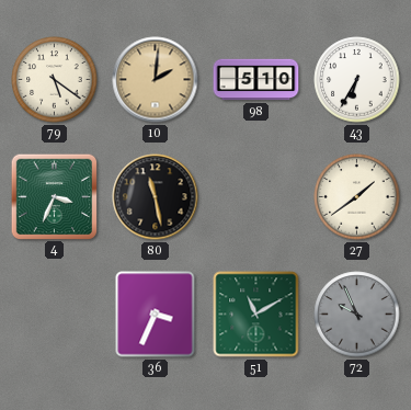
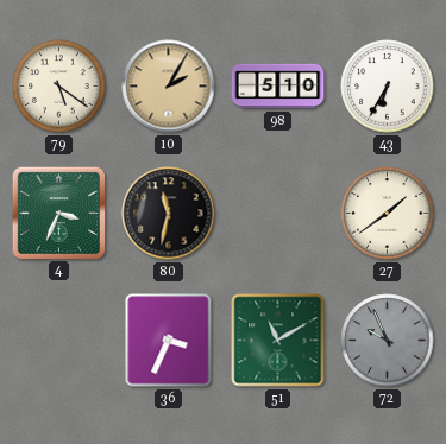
10: 2:01 -> 2:05 (169, 87)
80: 11:28 -> 11:32 (169, 214)
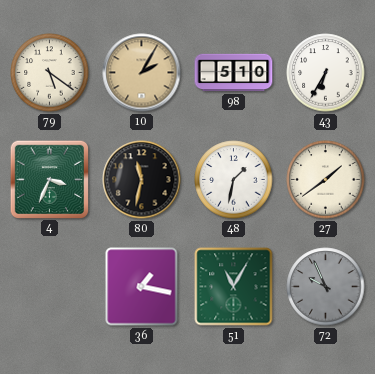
48: none -> 1:32 (234, 180)
36: 3:34 -> 1:17 (142, 287)
51: 11:10 -> 11:05 (234, 287)
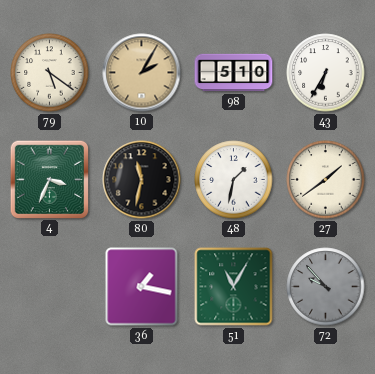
72: 9:56 -> 9:53 (326, 287)
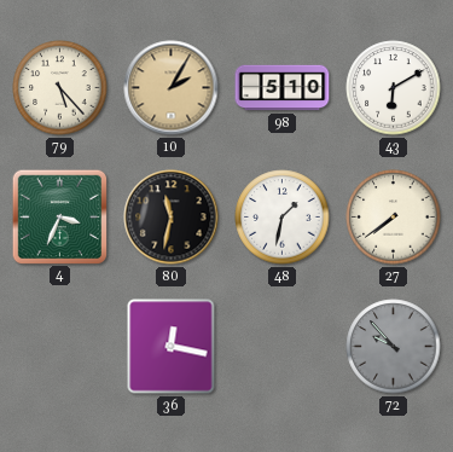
79: 5:21 -> 5:23 (60, 88)
43: 6:35 -> 6:10 (394, 88)
27: 1:39 -> 7:39 (394, 218)
36: 1:17 -> 12:17 (172, 347)
51: 11:05 -> none (234, 287)
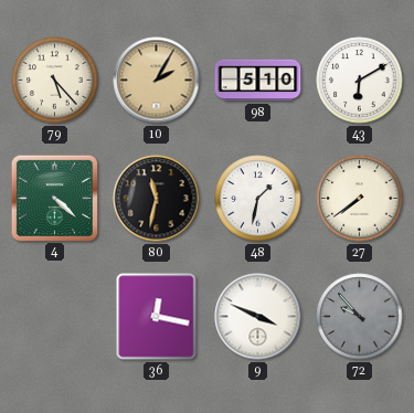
4: 3:34 -> 4:22 (54, 198)
9: none -> 3:49 (258, 317)
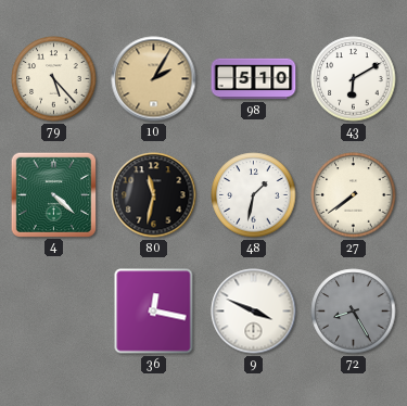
72: 9:53 -> 8:25 (354, 312)
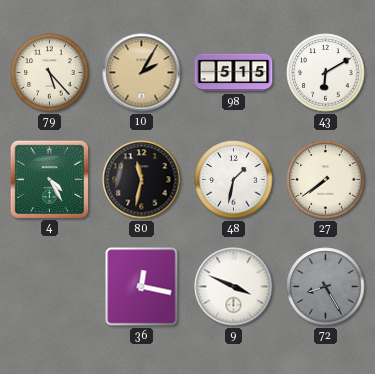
98: 5:10 -> 5:15 (234, 73)
4: 4:22 -> 4:25 (49, 179)
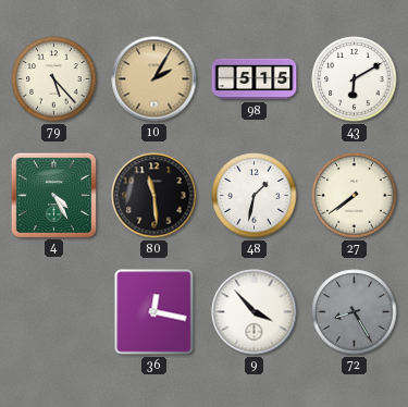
80: 11:32 -> 11:29 (154, 196)
9: 3:49 -> 3:53 (255, 312)
